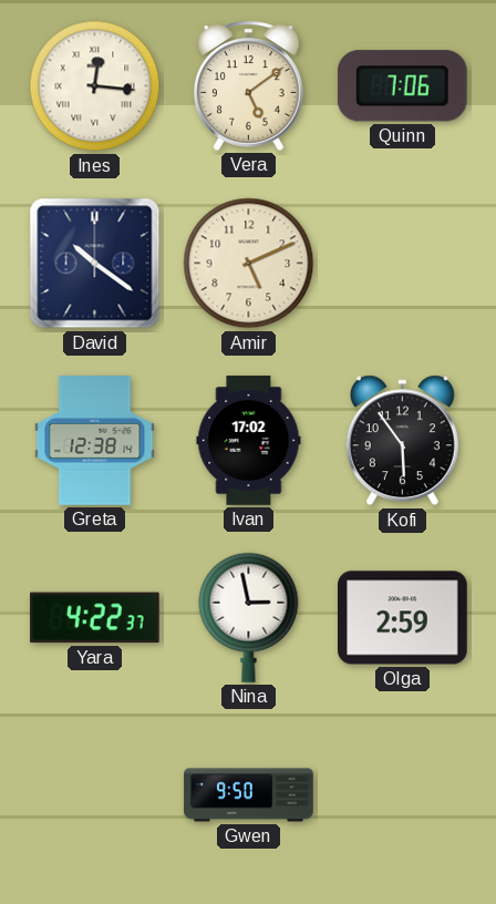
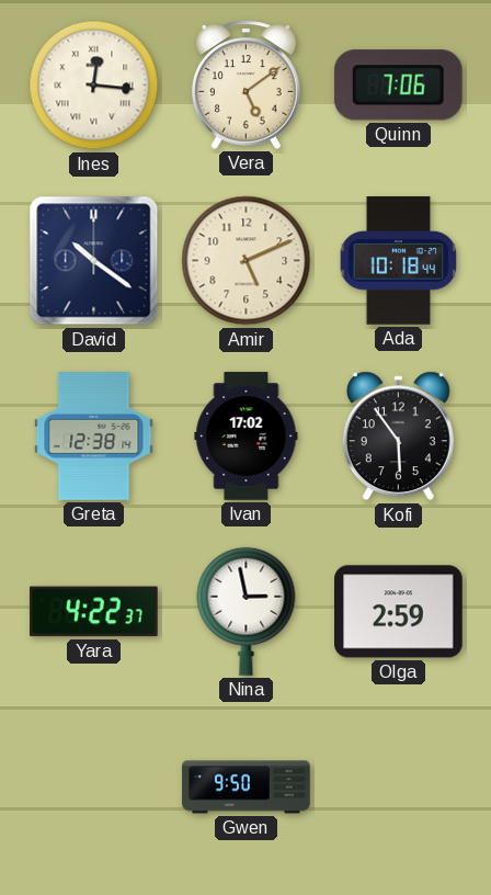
Ada: none -> 10:18 (399, 261)
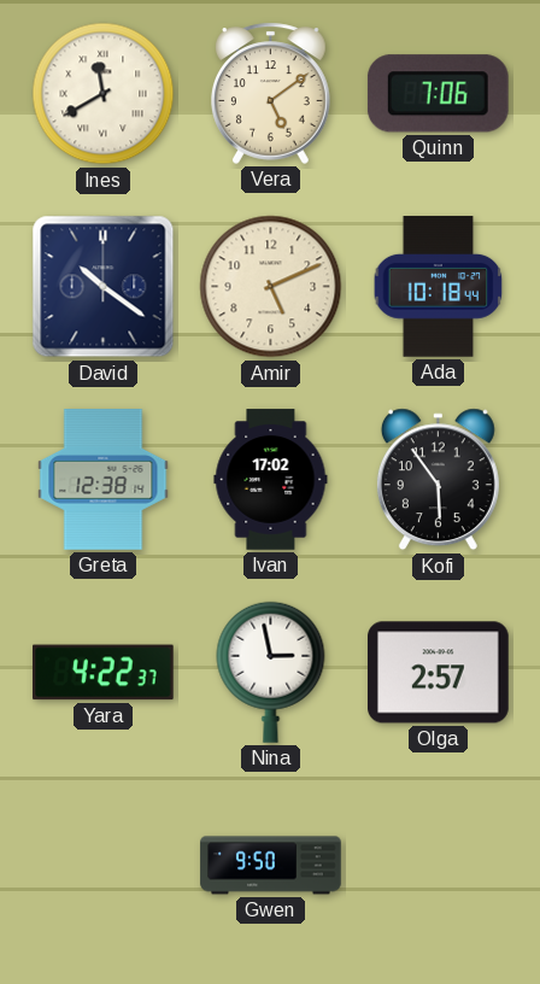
Ines: 12:16 -> 11:40 (104, 94)
Olga: 2:59 -> 2:57 (439, 673)
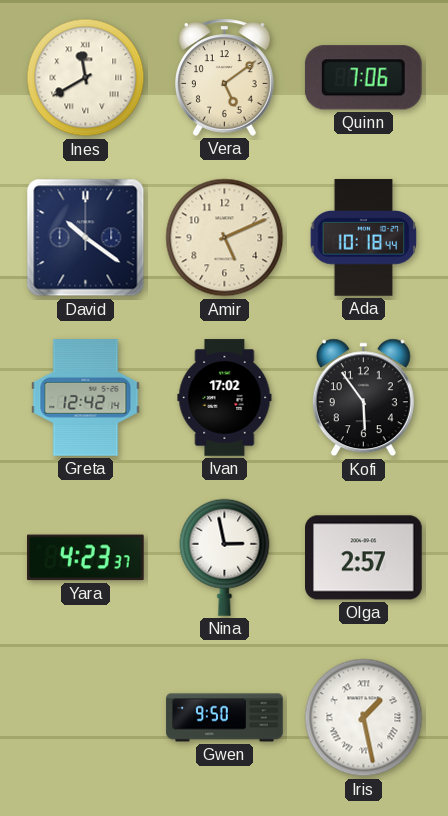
Greta: 12:38 -> 12:42 (86, 398)
Yara: 4:22 -> 4:23 (86, 558)
Iris: none -> 1:28 (364, 718)
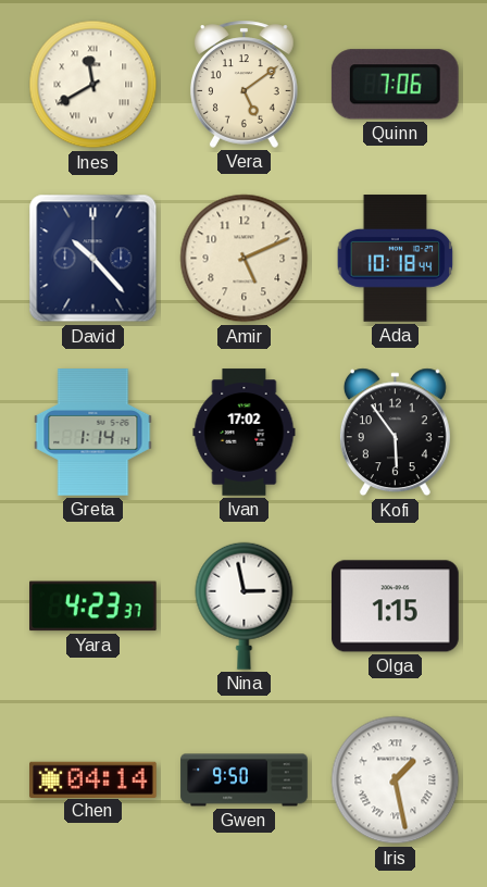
David: 10:21 -> 10:23 (93, 259)
Greta: 12:42 -> 1:14 (93, 433)
Olga: 2:57 -> 1:15 (396, 607)
Chen: none -> 04:14 (93, 779)
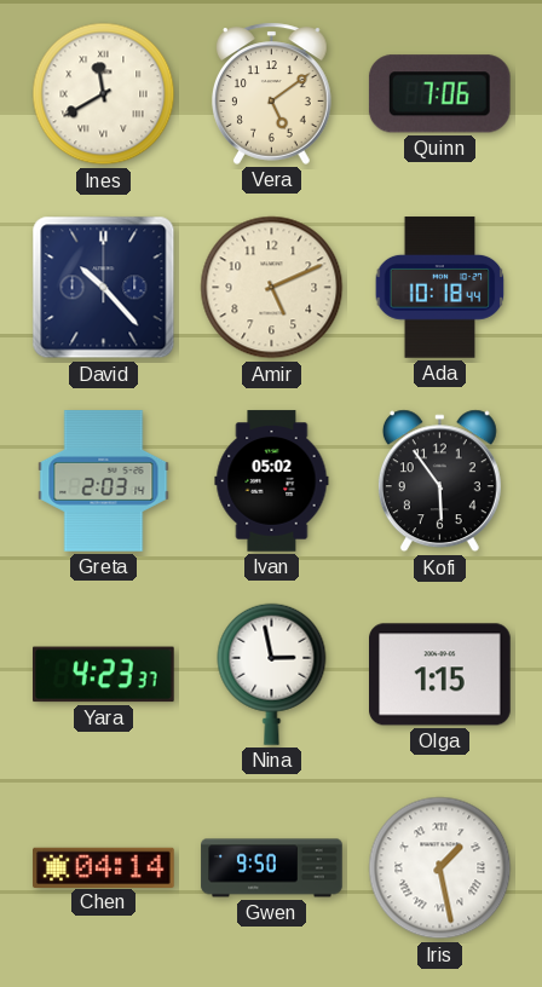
Greta: 1:14 -> 2:03 (104, 481)
Ivan: 17:02 -> 05:02 (272, 481)
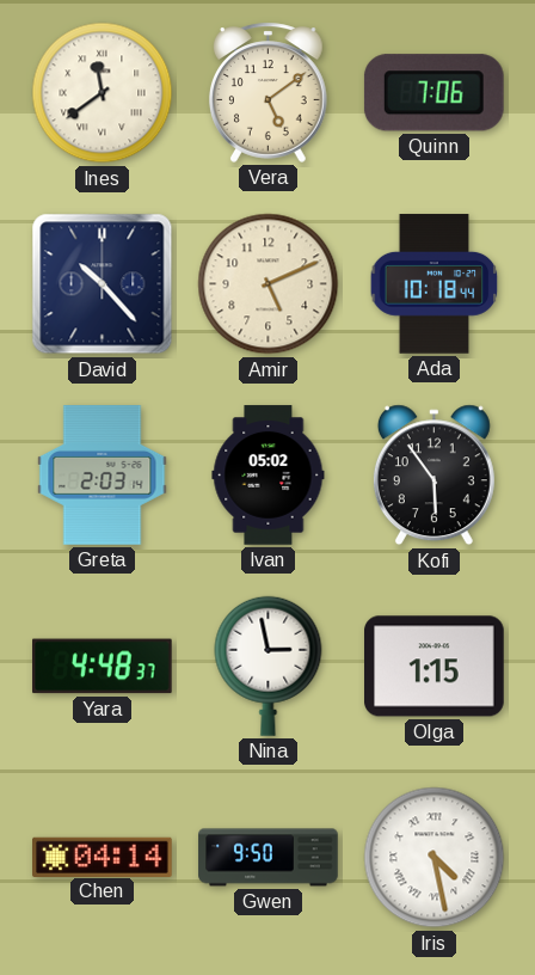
Ines: 11:40 -> 11:39 (103, 93)
Yara: 4:23 -> 4:48 (103, 667)
Iris: 1:28 -> 4:28 (435, 858)
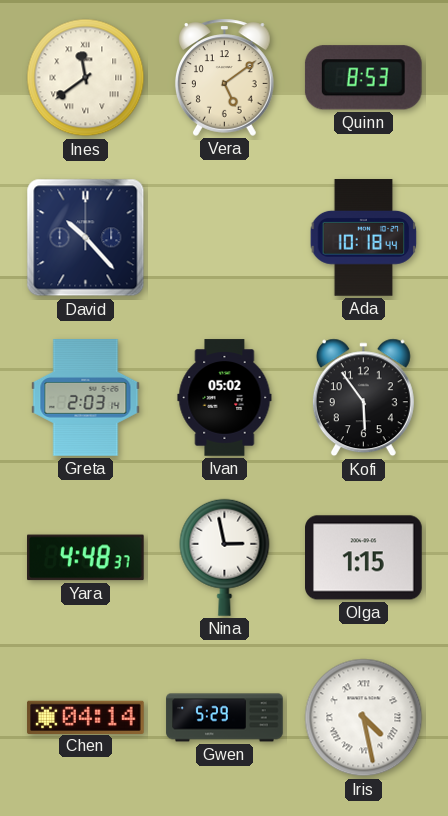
Quinn: 7:06 -> 8:53 (363, 78)
Amir: 5:11 -> none (269, 284)
Gwen: 9:50 -> 5:29 (225, 718)
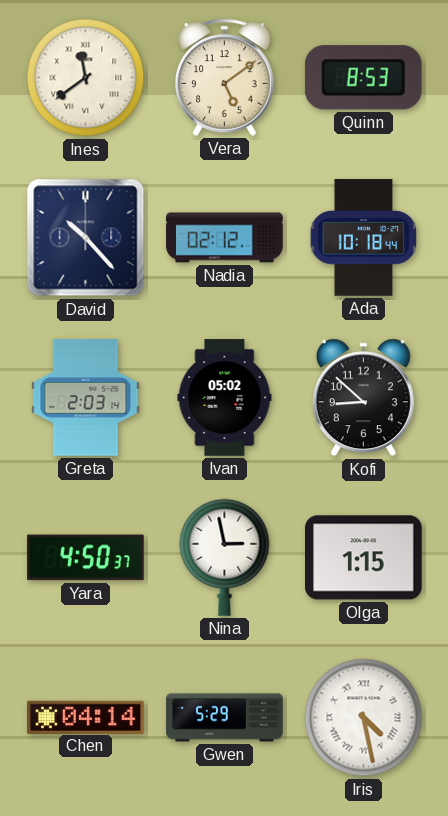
Nadia: none -> 02:12 (225, 238)
Kofi: 5:54 -> 8:52 (363, 398)
Yara: 4:48 -> 4:50 (86, 558)
